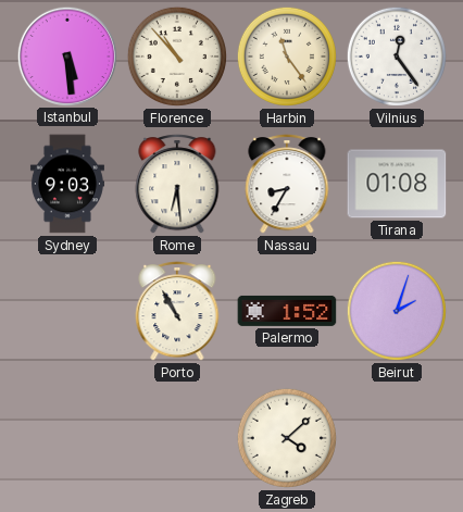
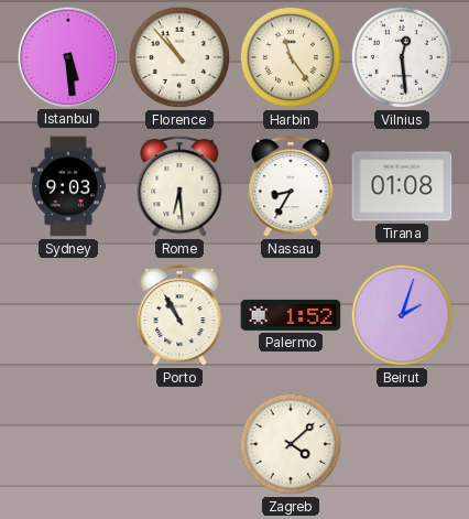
Vilnius: 12:24 -> 12:29 (402, 57)
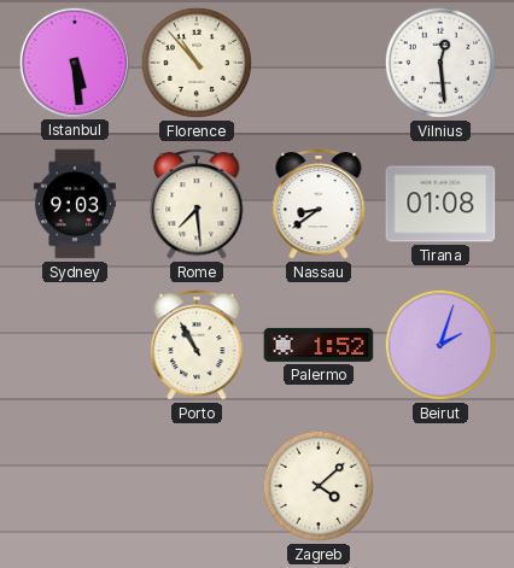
Harbin: 11:24 -> none (291, 57)
Rome: 6:29 -> 7:29 (197, 204)
Nassau: 8:35 -> 8:39 (319, 204)
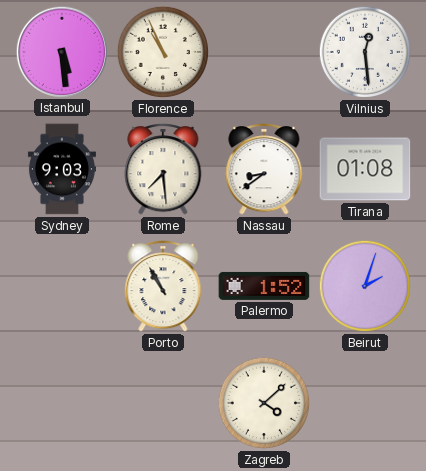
Florence: 10:53 -> 10:56 (163, 52)
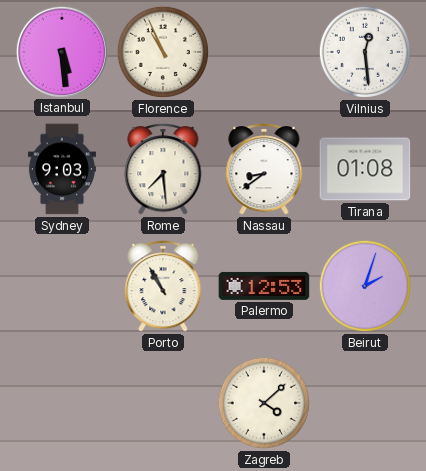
Palermo: 1:52 -> 12:53 (264, 286)
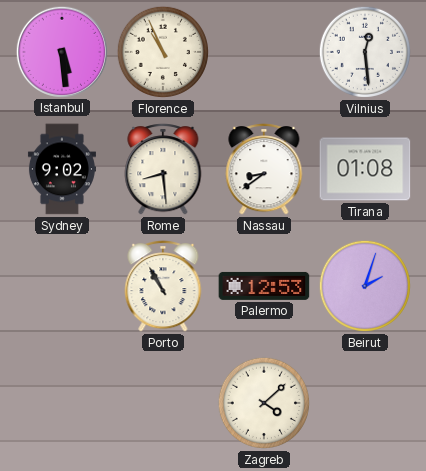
Sydney: 9:03 -> 9:02 (62, 169)
Rome: 7:29 -> 8:29 (163, 169)
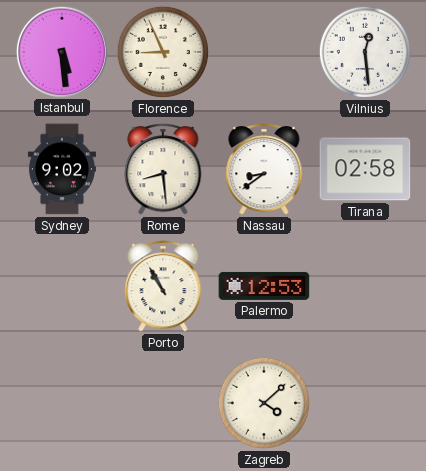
Florence: 10:56 -> 8:56 (163, 52)
Tirana: 01:08 -> 02:58 (365, 169)
Beirut: 2:03 -> none (365, 286)
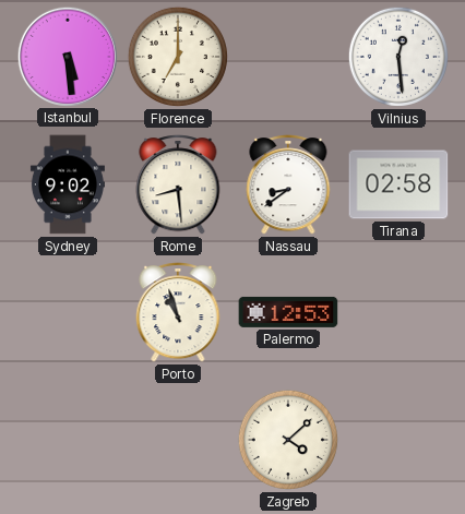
Florence: 8:56 -> 7:00 (178, 57)
Porto: 10:55 -> 10:57 (178, 312)
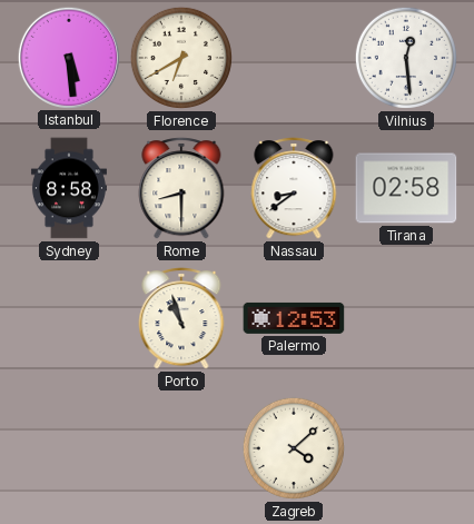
Florence: 7:00 -> 6:40 (181, 58)
Sydney: 9:02 -> 8:58 (69, 188)
Rome: 8:29 -> 8:30 (181, 188)
